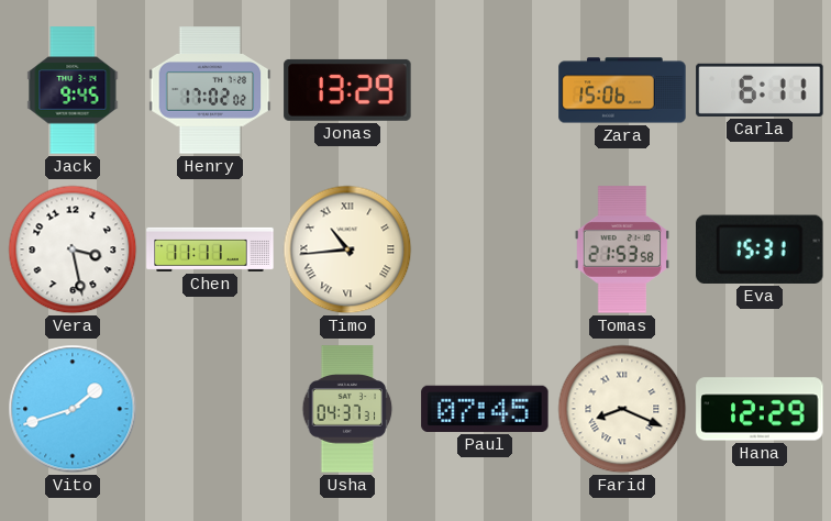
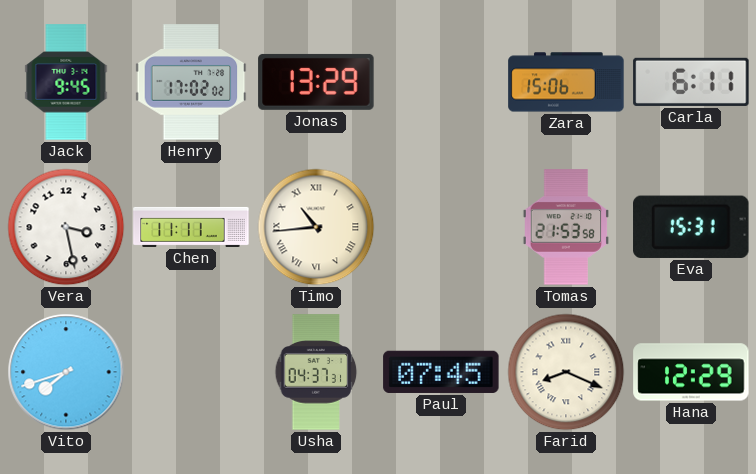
Vito: 1:42 -> 7:42 (66, 372)
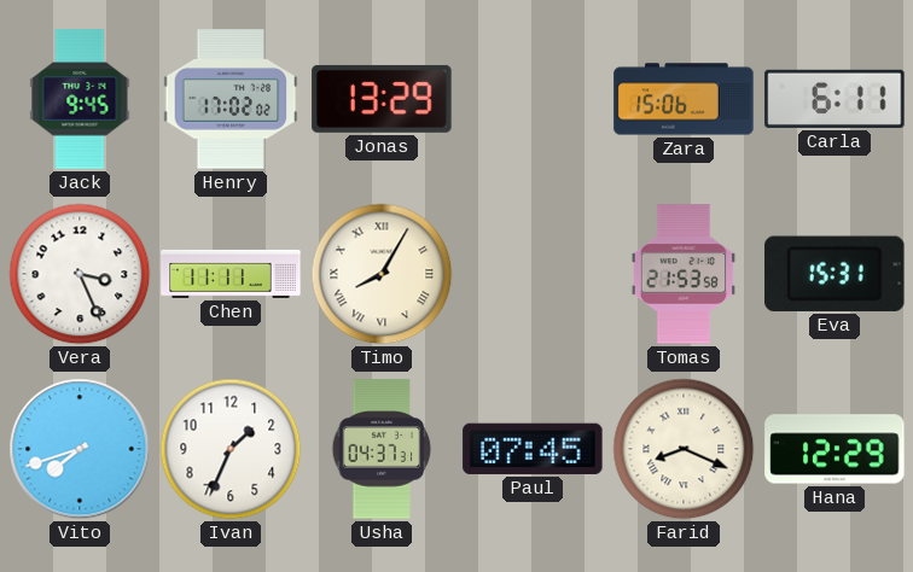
Vera: 3:28 -> 3:26 (80, 274)
Timo: 10:44 -> 8:05 (382, 274)
Ivan: none -> 1:34 (231, 449)
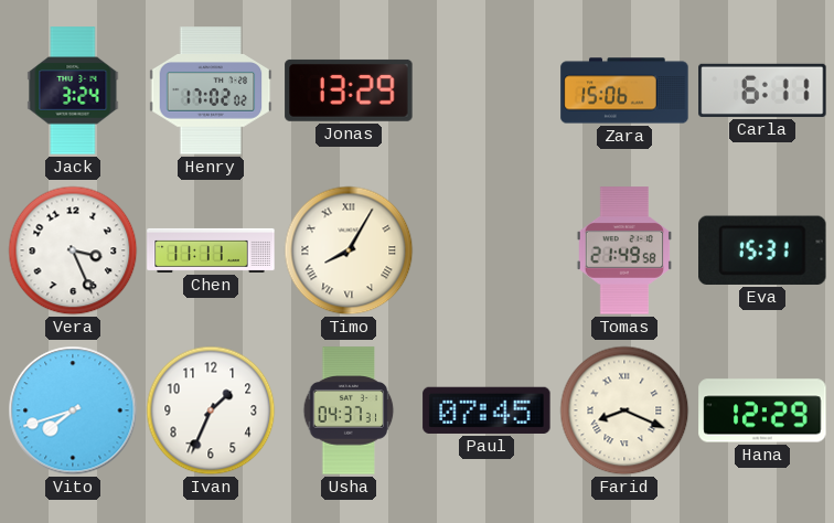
Jack: 9:45 -> 3:24 (73, 90)
Tomas: 21:53 -> 21:49 (623, 250)
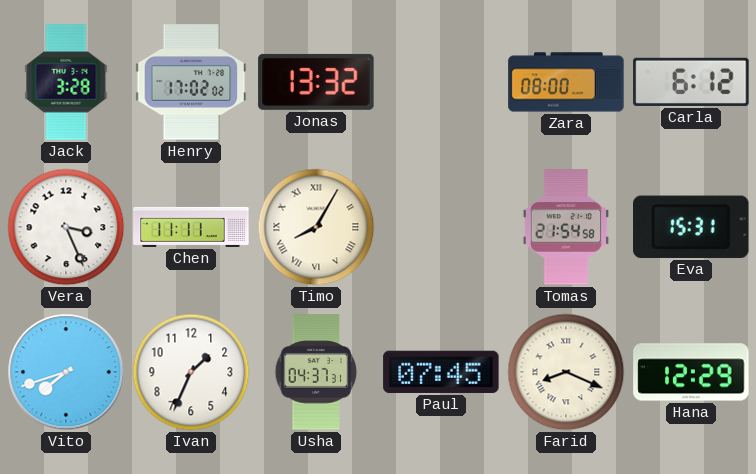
Jack: 3:24 -> 3:28 (66, 82)
Jonas: 13:29 -> 13:32 (316, 82)
Zara: 15:06 -> 08:00 (566, 82)
Carla: 6:11 -> 6:12 (691, 82)
Tomas: 21:49 -> 21:54 (565, 227)
